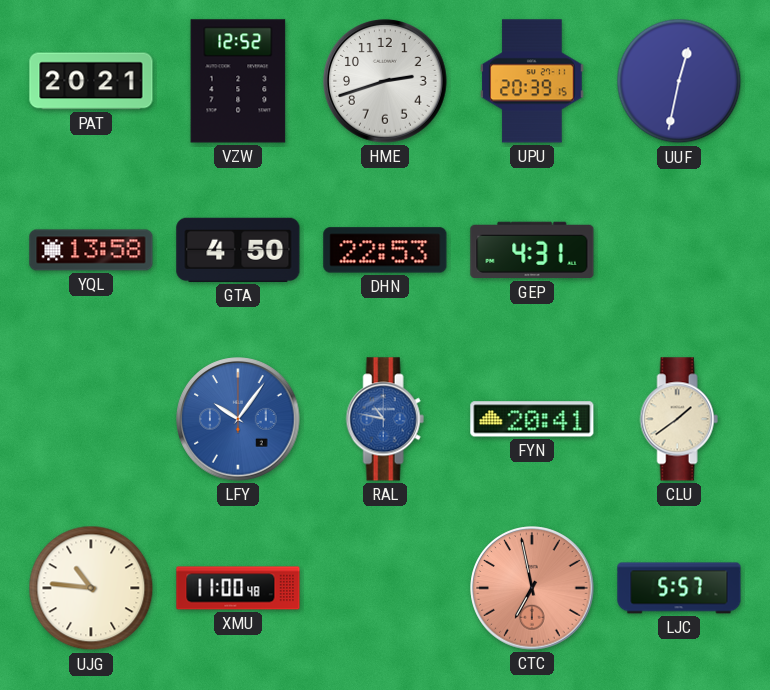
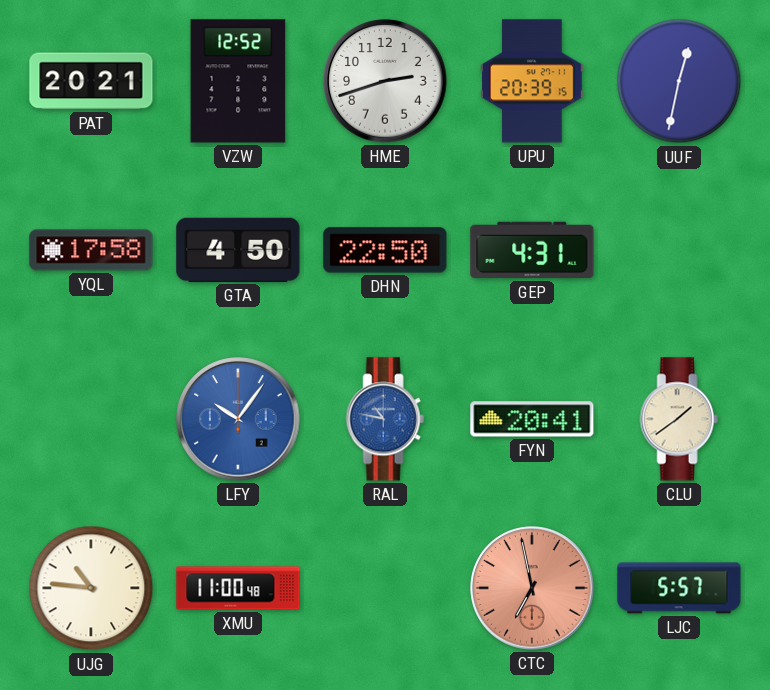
YQL: 13:58 -> 17:58 (91, 250)
DHN: 22:53 -> 22:50 (385, 250)
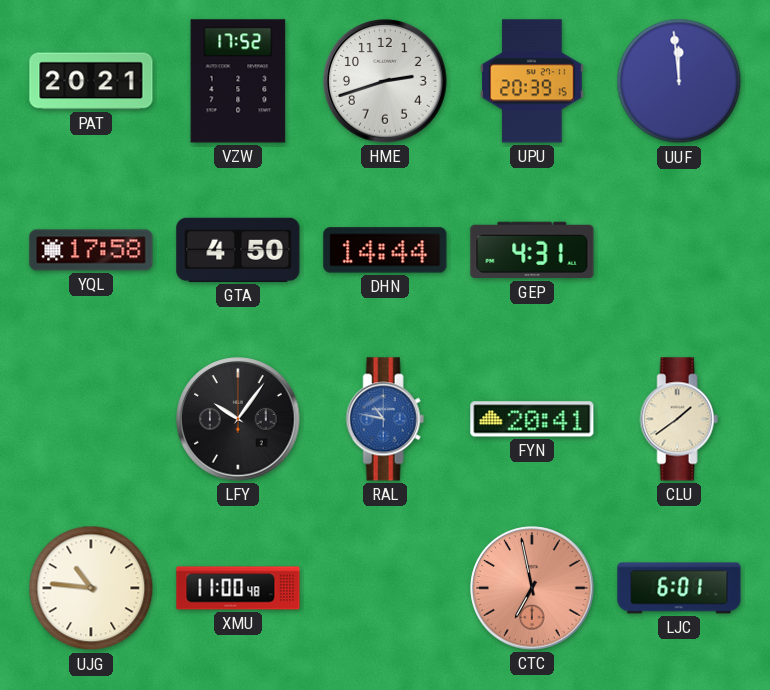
VZW: 12:52 -> 17:52 (238, 81)
UUF: 12:32 -> 11:59 (679, 81)
DHN: 22:50 -> 14:44 (385, 250)
LFY dial: blue -> black (238, 419)
LJC: 5:57 -> 6:01 (679, 588)
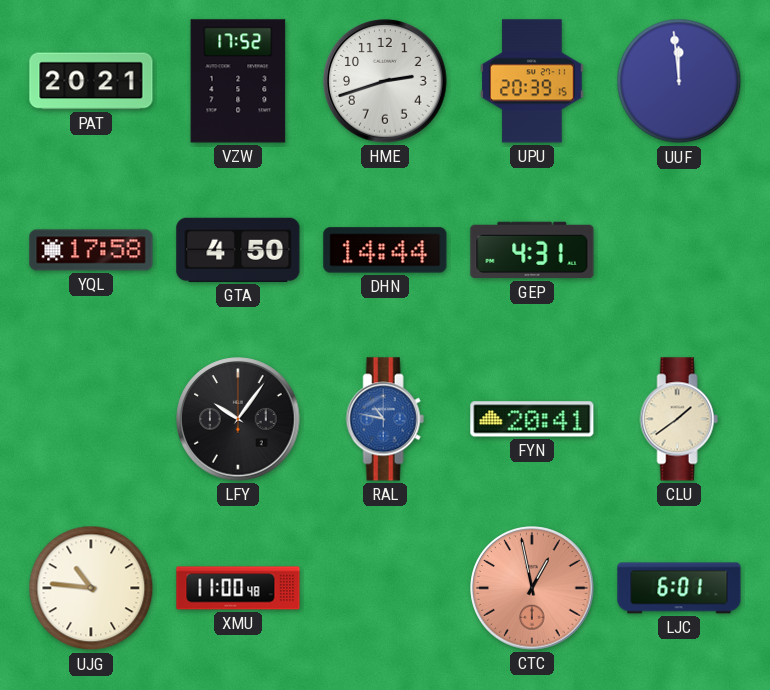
CTC: 6:58 -> 12:58 (532, 588)
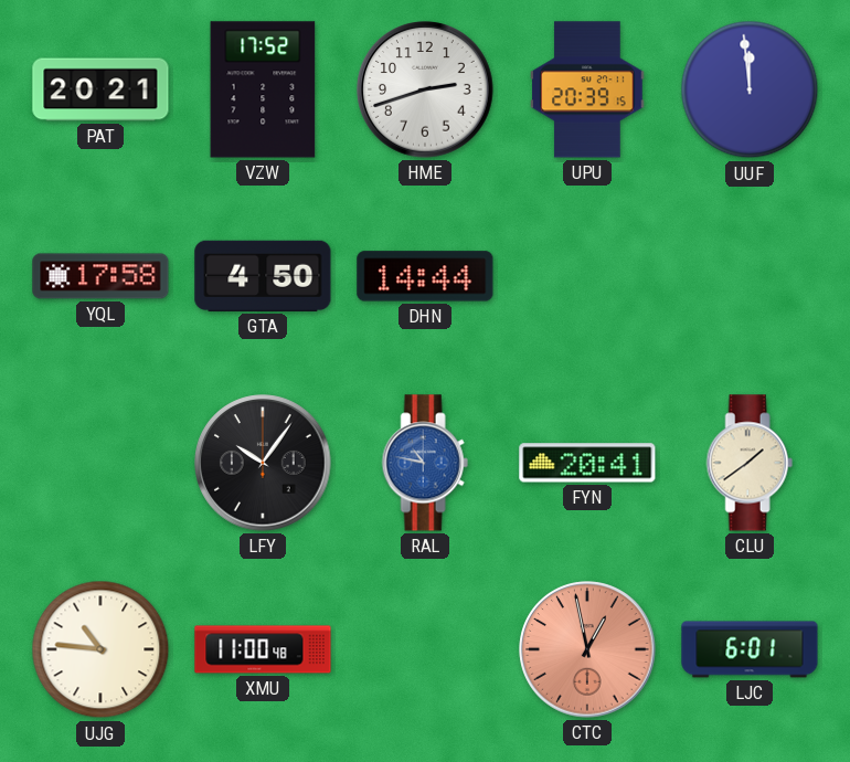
GEP: 4:31 -> none (532, 250)
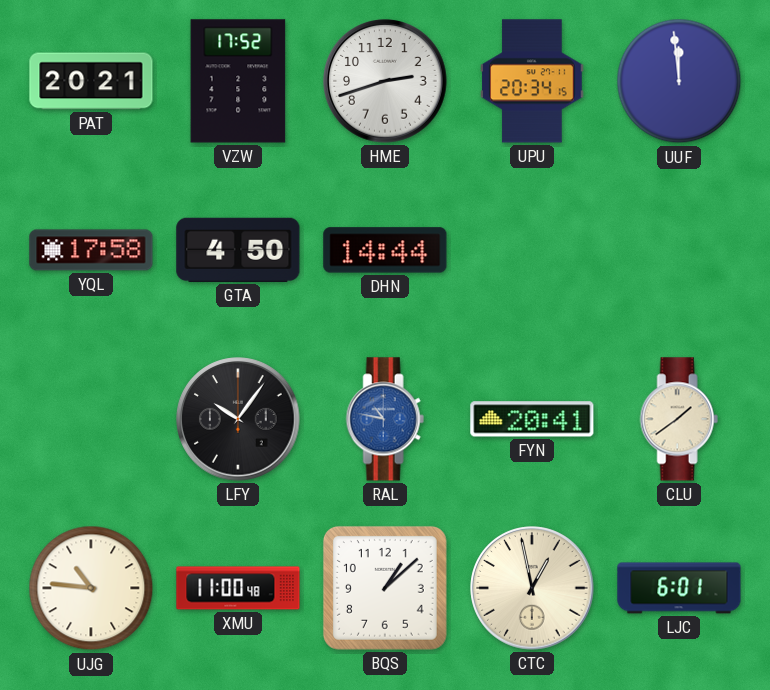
UPU: 20:39 -> 20:34 (532, 81)
BQS: none -> 1:08 (385, 588)
CTC dial: salmon -> cream (532, 588)
